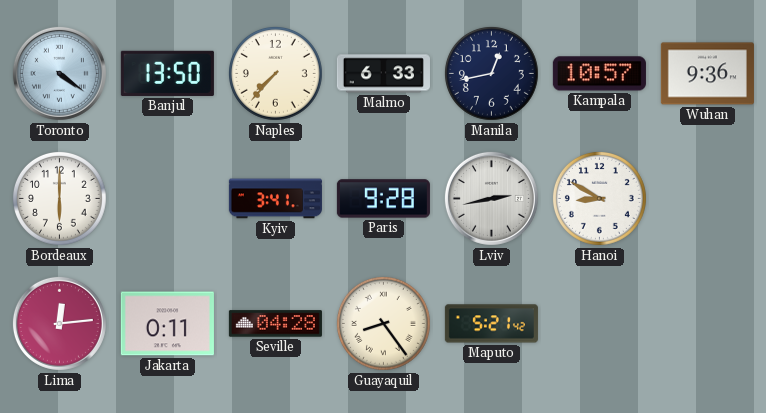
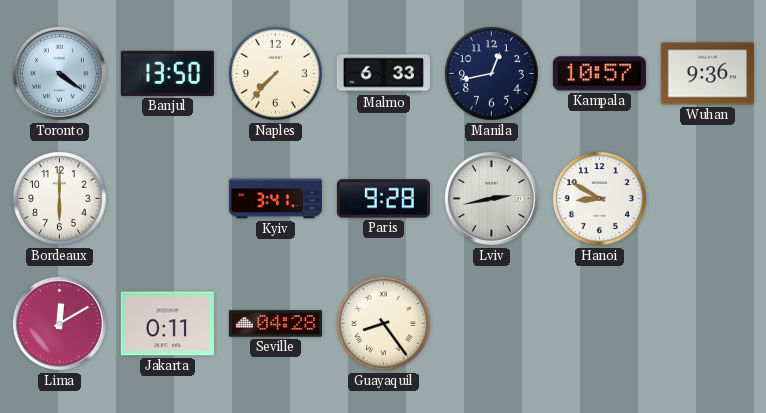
Lima: 12:14 -> 12:10 (59, 323)
Maputo: 5:21 -> none (491, 324)
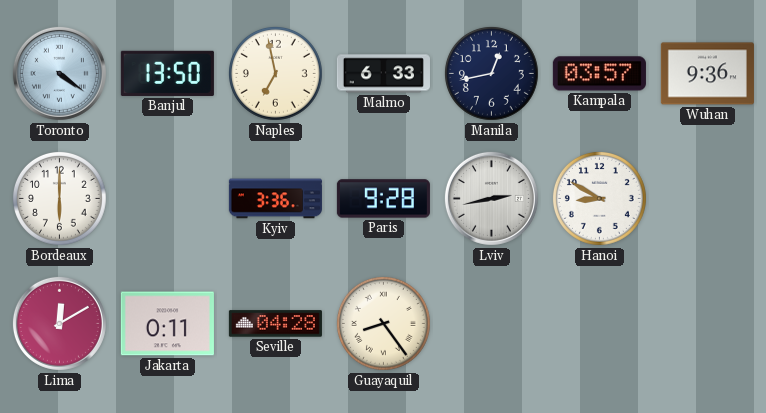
Naples: 7:37 -> 6:58 (275, 73)
Kampala: 10:57 -> 03:57 (599, 74)
Kyiv: 3:41 -> 3:36 (275, 199)
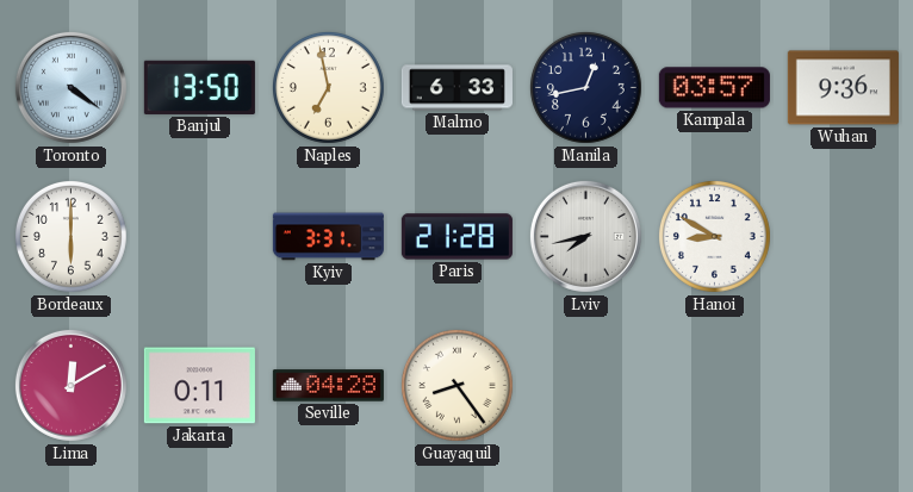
Kyiv: 3:36 -> 3:31 (328, 237)
Paris: 9:28 -> 21:28 (456, 237)
Lviv: 2:43 -> 7:43 (585, 236)
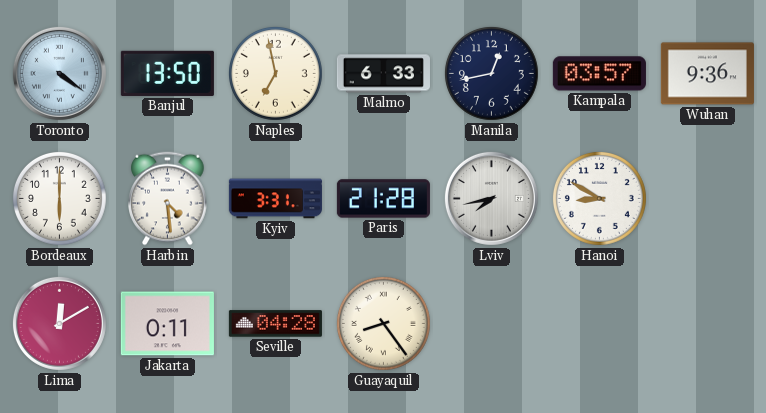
Harbin: none -> 4:29 (168, 199)
